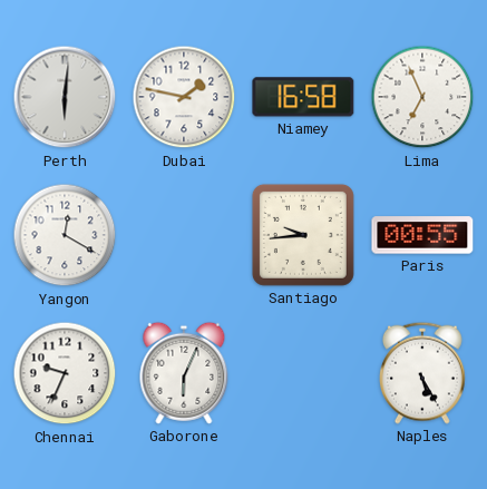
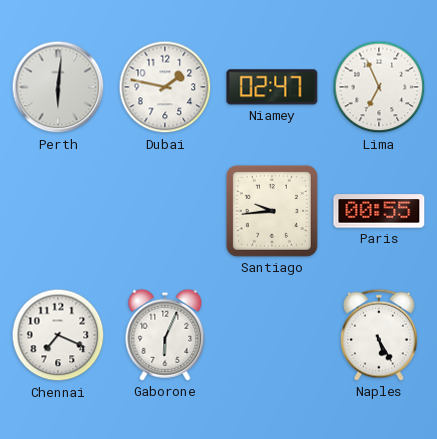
Niamey: 16:58 -> 02:47 (272, 87)
Yangon: 12:20 -> none (65, 235)
Chennai: 9:34 -> 7:19 (58, 335)
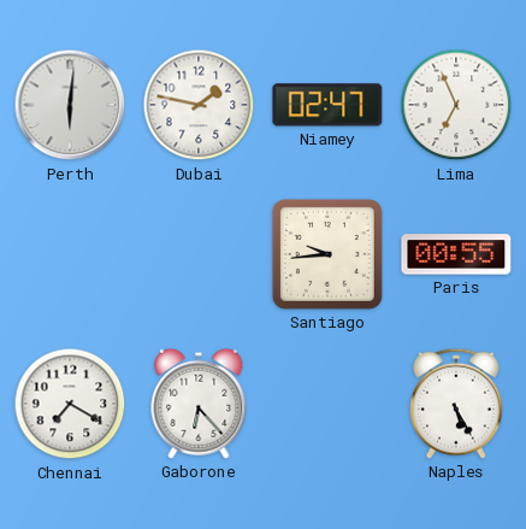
Chennai: 7:19 -> 7:20 (70, 404)
Gaborone: 6:04 -> 6:23 (199, 404)
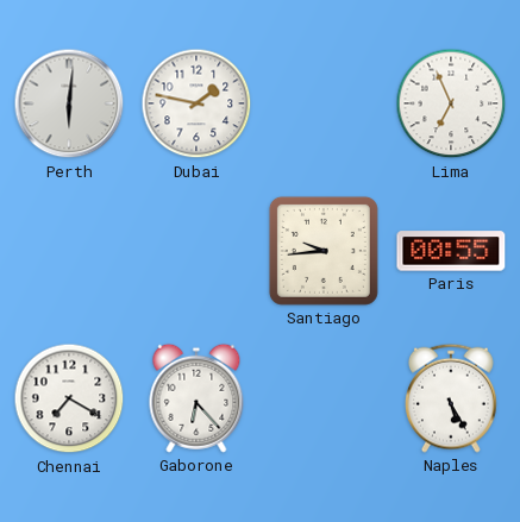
Niamey: 02:47 -> none (327, 105)
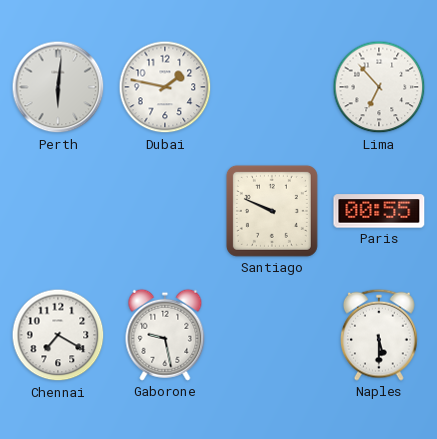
Lima: 6:56 -> 6:53 (379, 87)
Santiago: 9:44 -> 9:49 (272, 211)
Gaborone: 6:23 -> 9:28 (165, 335)
Naples: 5:25 -> 5:30 (380, 335)
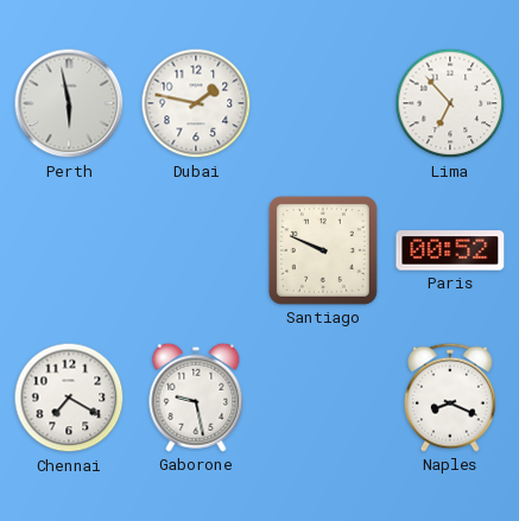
Perth: 6:01 -> 5:58 (69, 103)
Paris: 00:55 -> 00:52 (450, 250)
Naples: 5:30 -> 8:19 (451, 398)
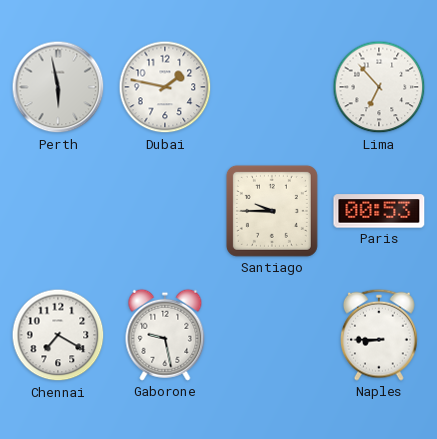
Santiago: 9:49 -> 9:45 (272, 211)
Paris: 00:52 -> 00:53 (379, 211)
Naples: 8:19 -> 8:45 (380, 335)
